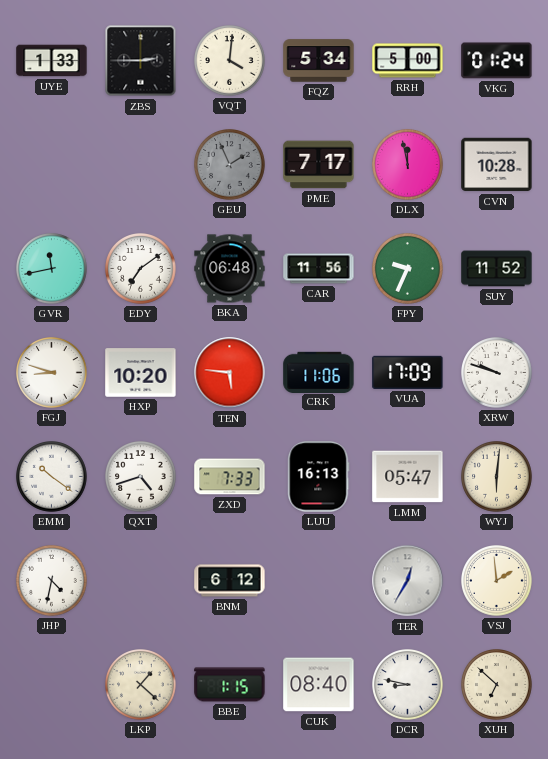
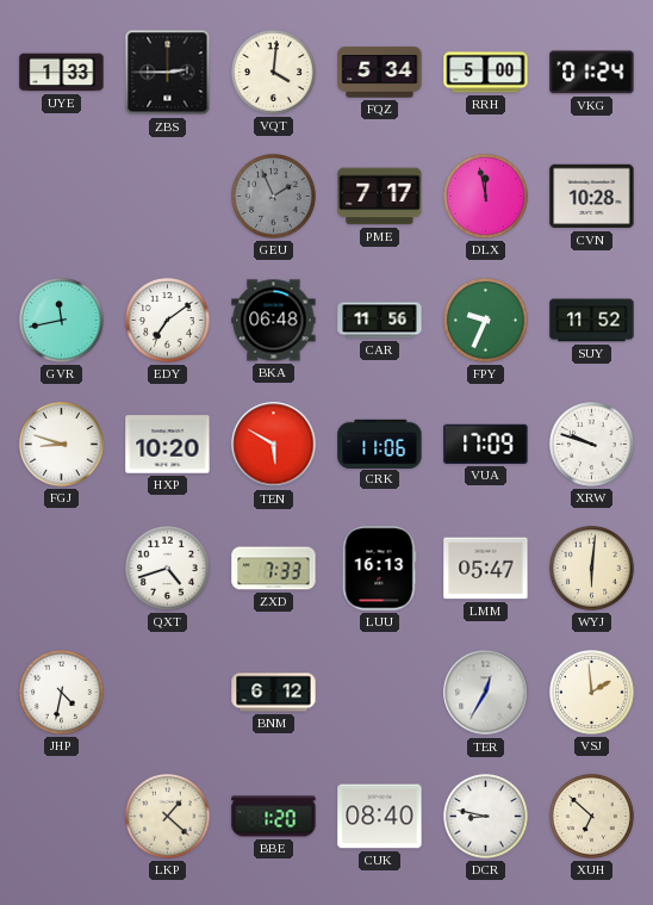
TEN: 5:46 -> 5:50 (274, 445)
EMM: 10:21 -> none (52, 477)
BBE: 1:15 -> 1:20 (274, 817)
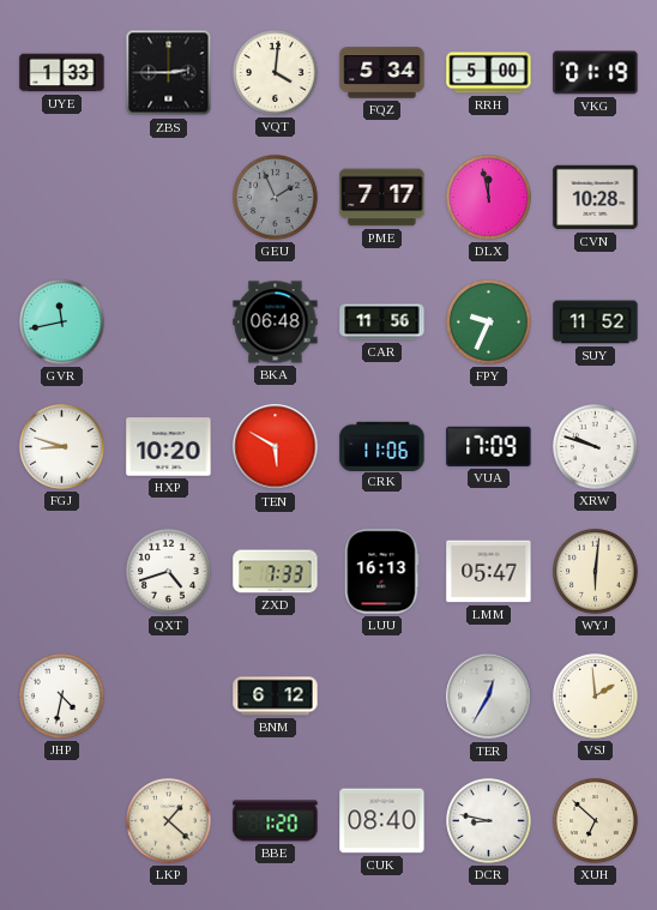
VKG: 01:24 -> 01:19 (596, 73)
EDY: 7:09 -> none (168, 321)
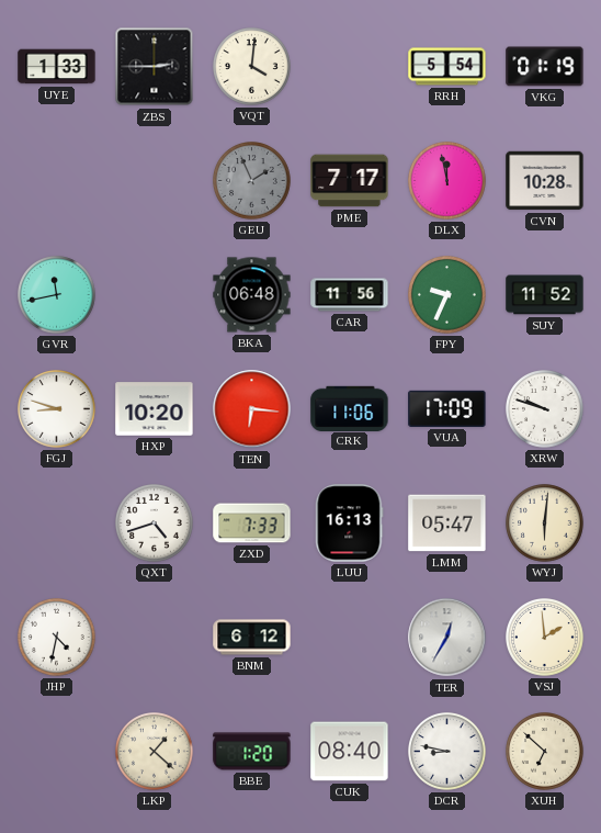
FQZ: 5:34 -> none (382, 73)
RRH: 5:00 -> 5:54 (447, 67)
TEN: 5:50 -> 6:16 (252, 409)
